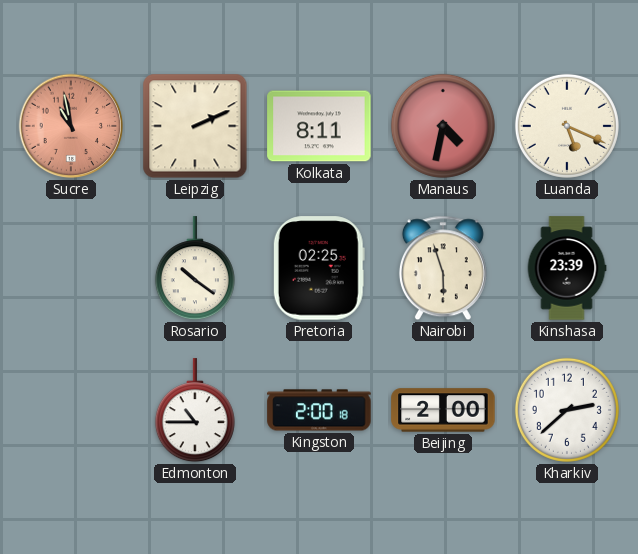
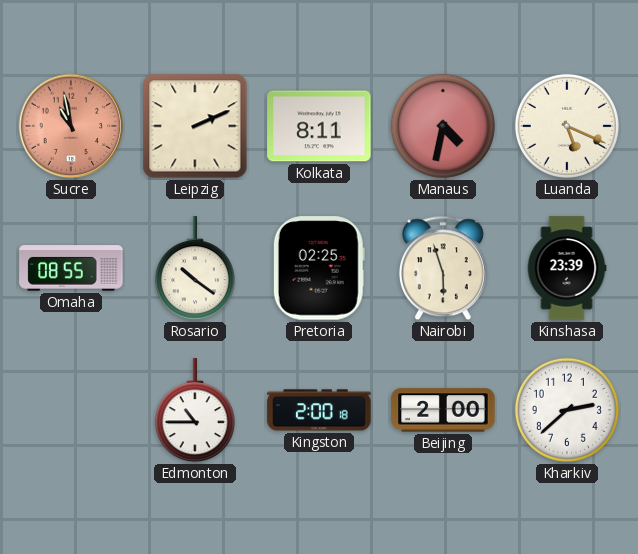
Omaha: none -> 08:55 (71, 268)
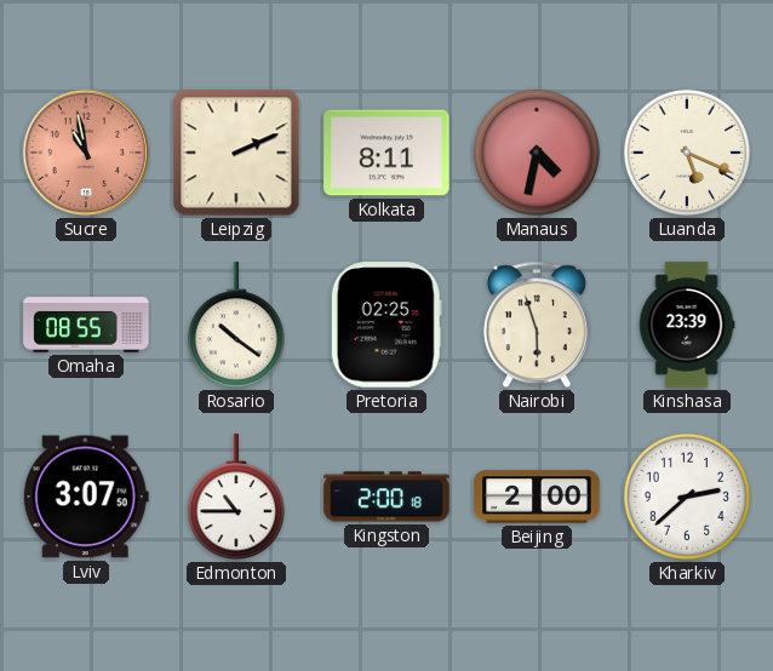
Lviv: none -> 3:07 (86, 497)
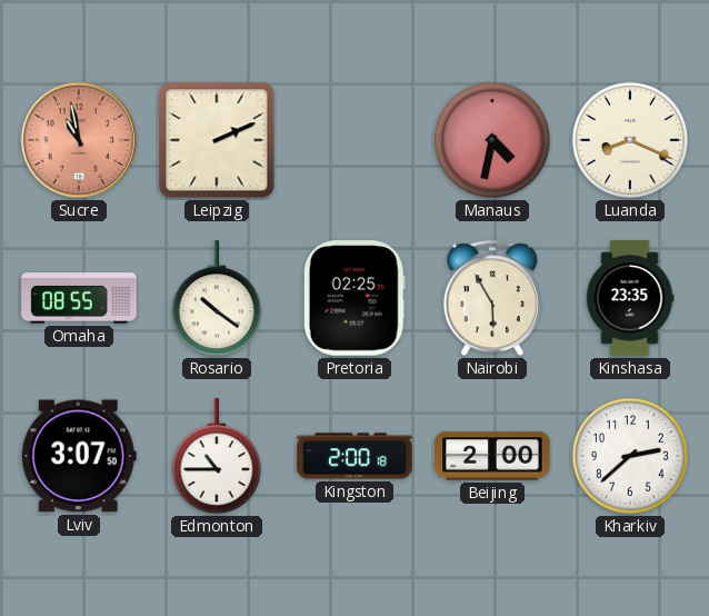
Kolkata: 8:11 -> none (386, 153)
Luanda: 5:19 -> 8:19 (630, 140)
Nairobi: 5:57 -> 5:55 (492, 298)
Kinshasa: 23:39 -> 23:35 (630, 298)
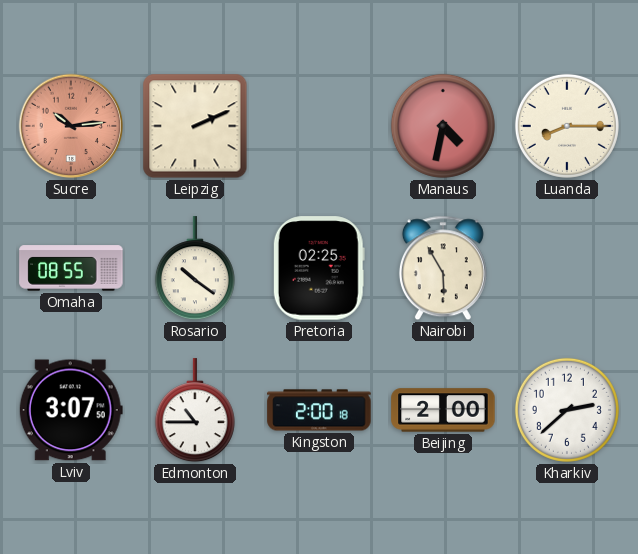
Sucre: 10:58 -> 10:14 (71, 126)
Luanda: 8:19 -> 8:15 (567, 126)
Kinshasa: 23:35 -> none (630, 298)
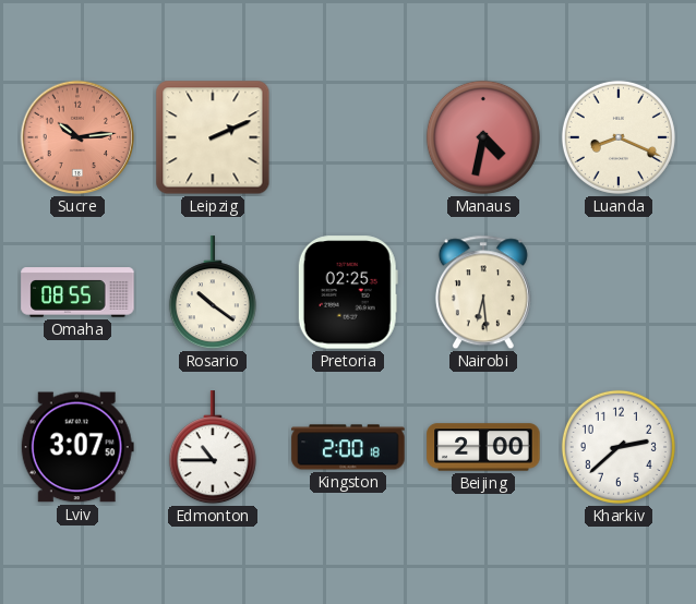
Luanda: 8:15 -> 8:19 (619, 137)
Nairobi: 5:55 -> 6:29 (483, 292)
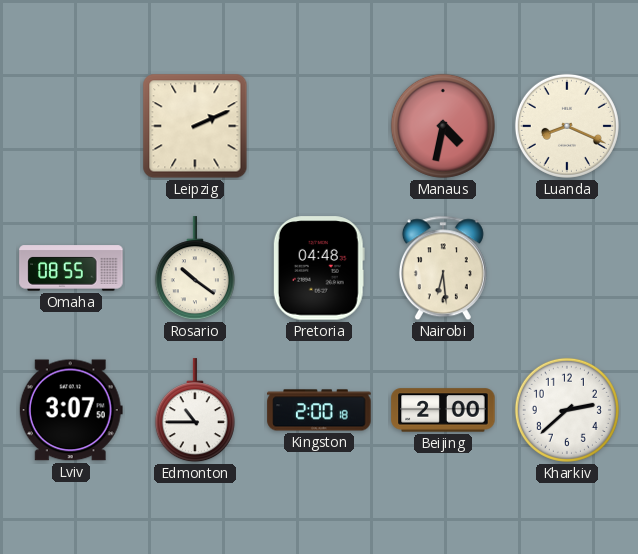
Sucre: 10:14 -> none (77, 137)
Pretoria: 02:25 -> 04:48 (319, 268)
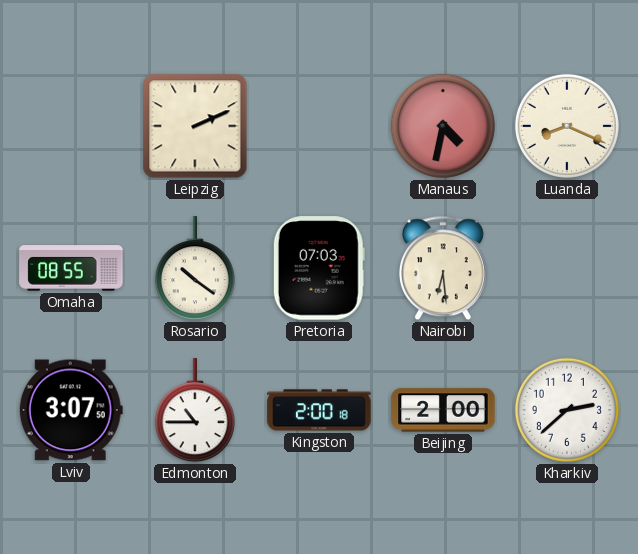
Pretoria: 04:48 -> 07:03 (319, 268)
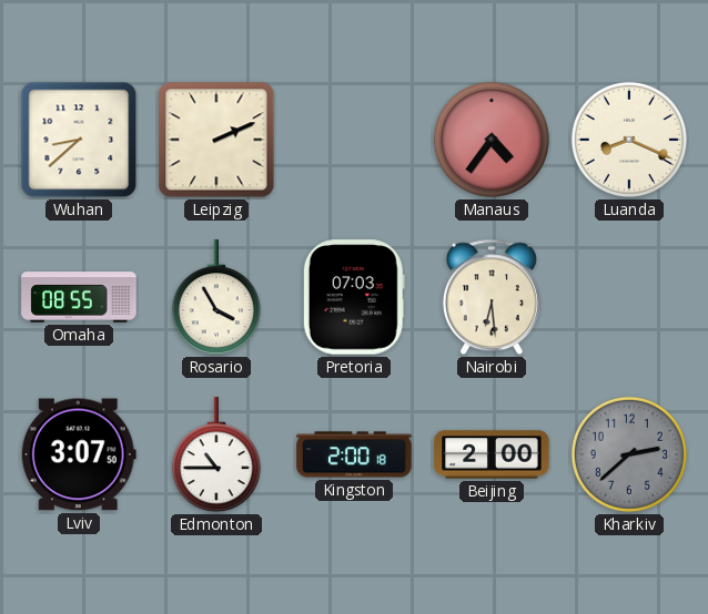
Wuhan: none -> 8:38 (79, 140)
Manaus: 4:32 -> 4:36 (492, 140)
Rosario: 10:21 -> 3:55 (216, 298)
Kharkiv dial: white -> grey (629, 454)
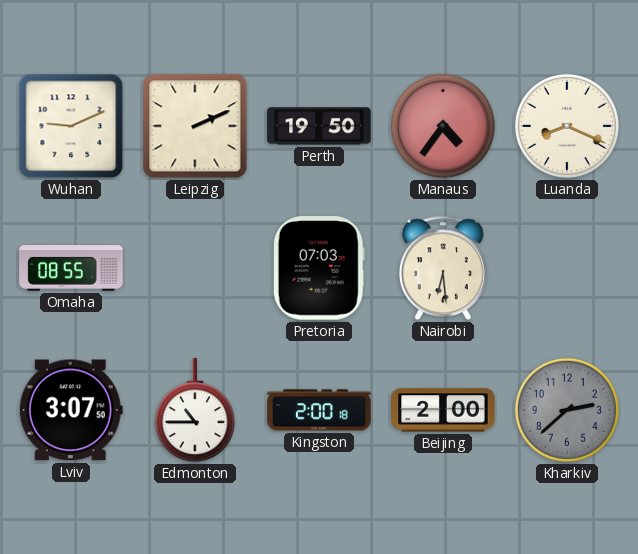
Wuhan: 8:38 -> 9:11 (71, 126)
Perth: none -> 19:50 (319, 126)
Rosario: 3:55 -> none (216, 298)
